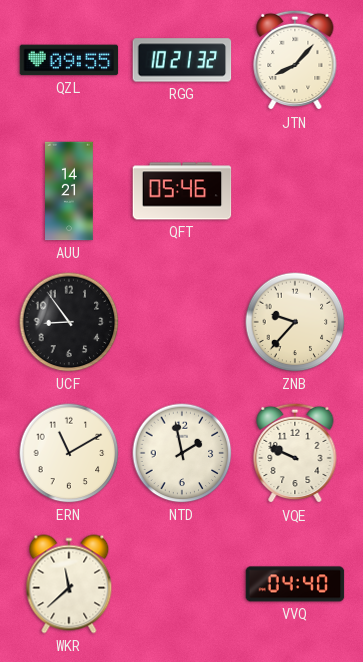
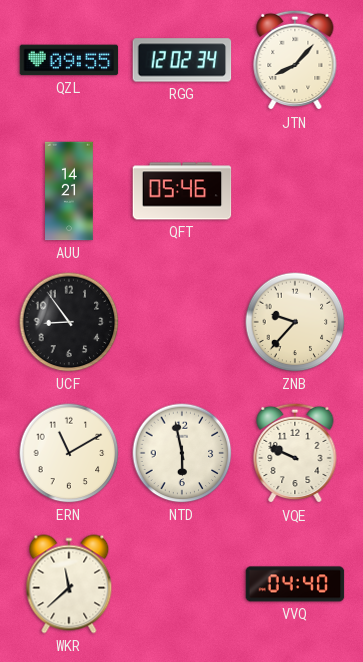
RGG: 10:21 -> 12:02 (182, 60)
NTD: 1:58 -> 5:58 (182, 453)
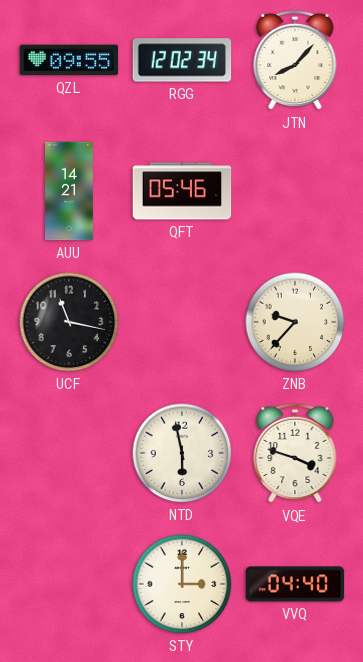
UCF: 8:54 -> 11:17 (69, 322)
ERN: 11:10 -> none (69, 453)
VQE: 9:49 -> 3:48 (295, 453)
WKR: 11:38 -> none (69, 584)
STY: none -> 3:00 (182, 584)
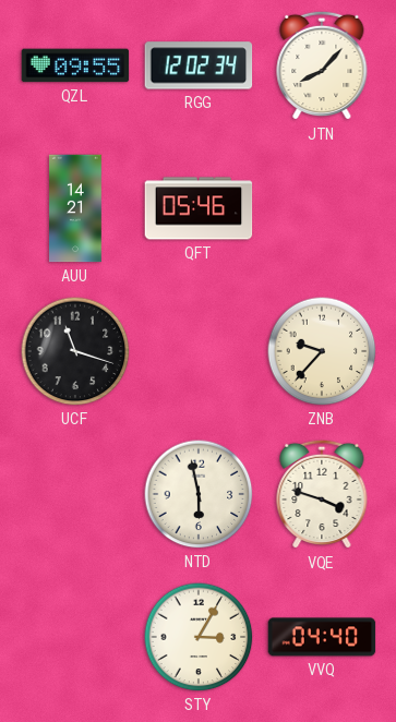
UCF: 11:17 -> 11:18 (75, 351)
STY: 3:00 -> 3:05 (199, 637)
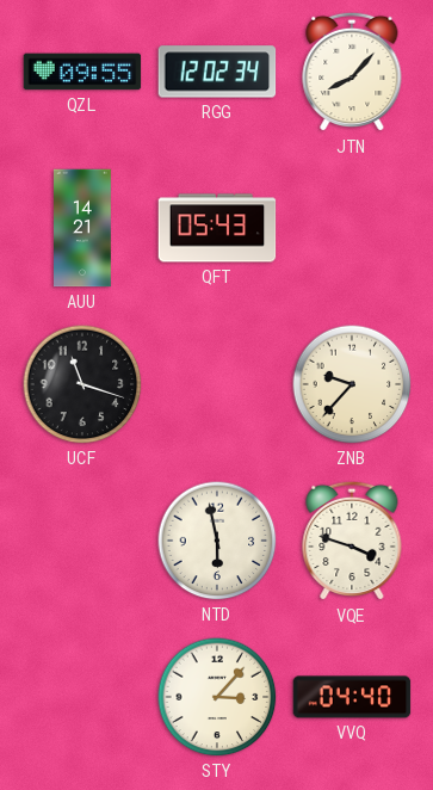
QFT: 05:46 -> 05:43 (217, 228)
STY: 3:05 -> 3:07 (217, 697)
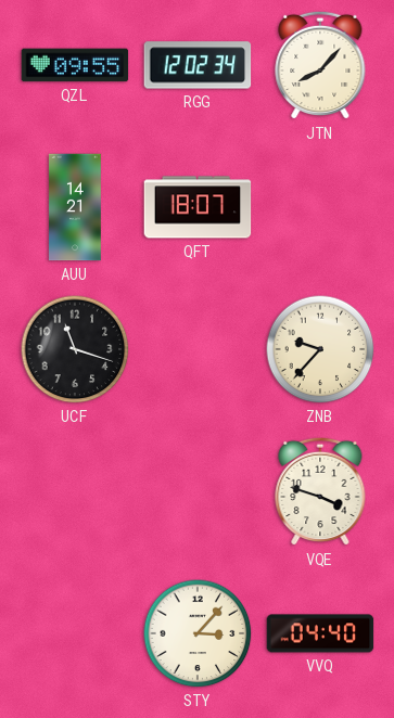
QFT: 05:43 -> 18:07 (198, 207)
NTD: 5:58 -> none (217, 541)
